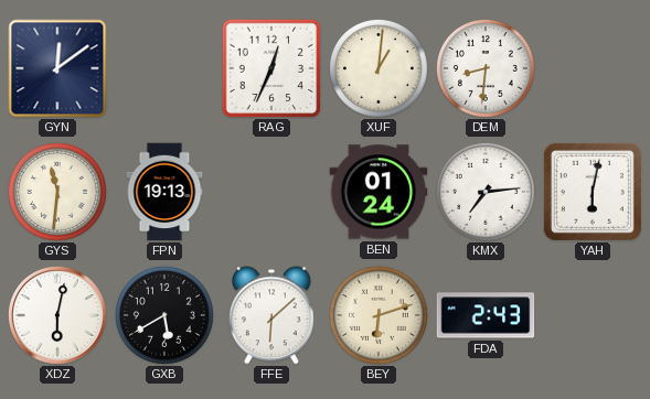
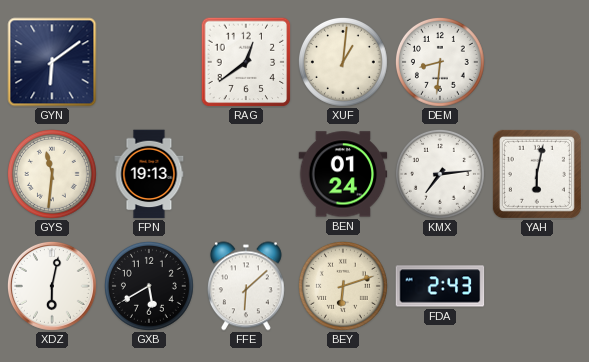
GYN: 12:09 -> 6:09 (52, 62)
RAG: 12:34 -> 12:39 (246, 62)
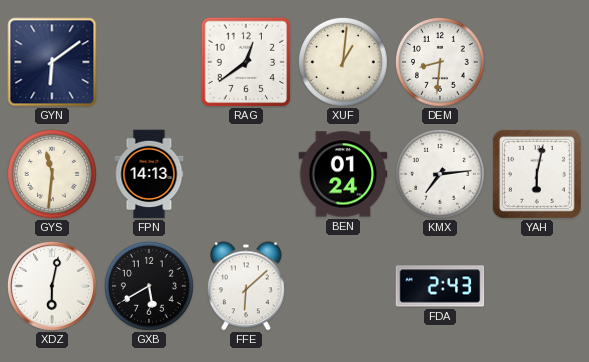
FPN: 19:13 -> 14:13 (149, 174)
BEY: 6:12 -> none (343, 286)
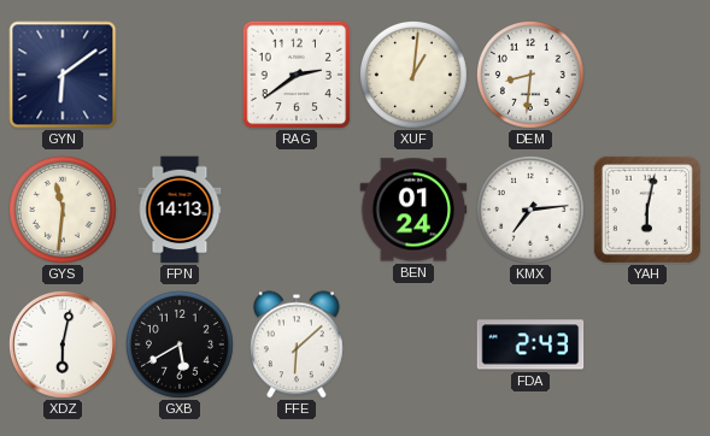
RAG: 12:39 -> 2:39 (297, 75)
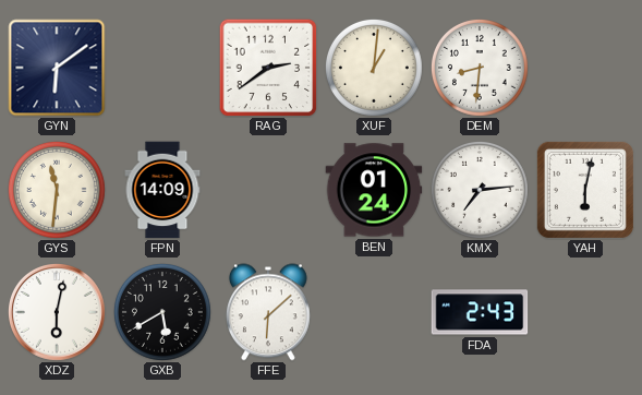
FPN: 14:13 -> 14:09 (162, 190)
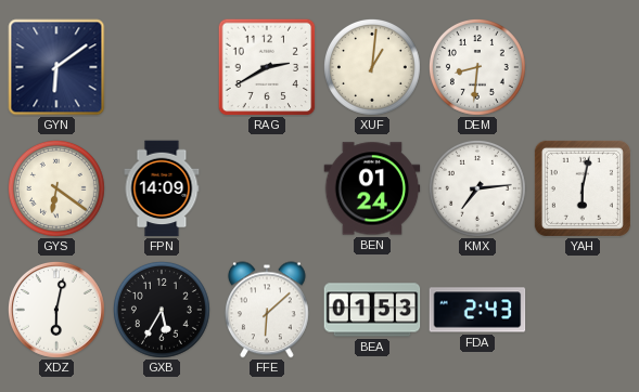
RAG: 2:39 -> 2:40 (267, 67)
GYS: 11:31 -> 6:21 (56, 188)
GXB: 5:40 -> 5:35 (162, 310)
BEA: none -> 01:53 (372, 310)
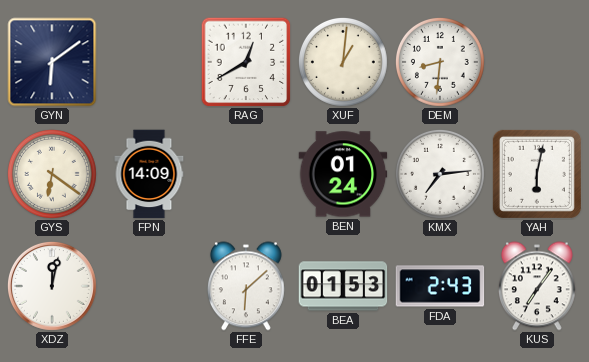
RAG: 2:40 -> 12:40 (246, 62)
XDZ: 6:02 -> 12:02 (52, 286)
GXB: 5:35 -> none (162, 310)
KUS: none -> 7:06 (537, 286)
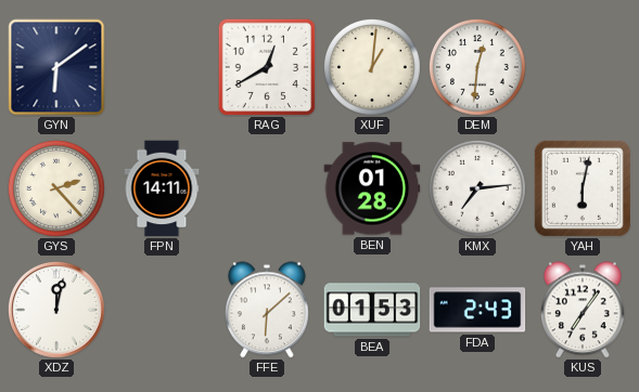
DEM: 8:31 -> 12:31 (477, 67)
GYS: 6:21 -> 2:23 (56, 188)
FPN: 14:09 -> 14:11 (162, 188)
BEN: 01:24 -> 01:28 (372, 188)
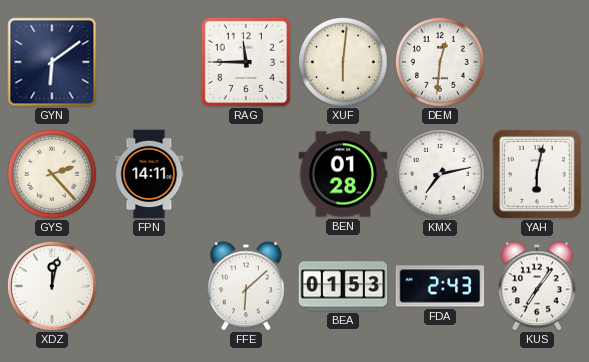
RAG: 12:40 -> 11:45 (246, 62)
XUF: 1:01 -> 6:01 (343, 62)
KMX: 7:14 -> 7:13 (440, 174)
